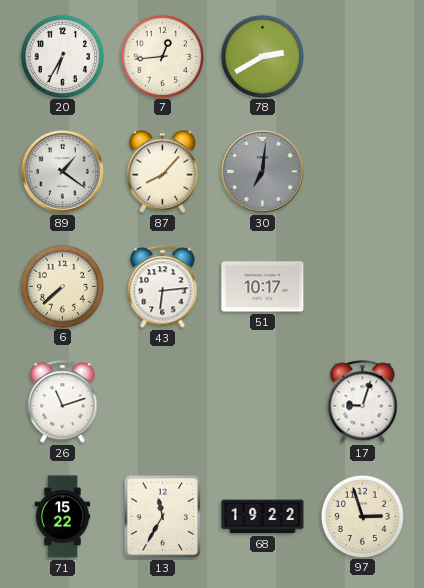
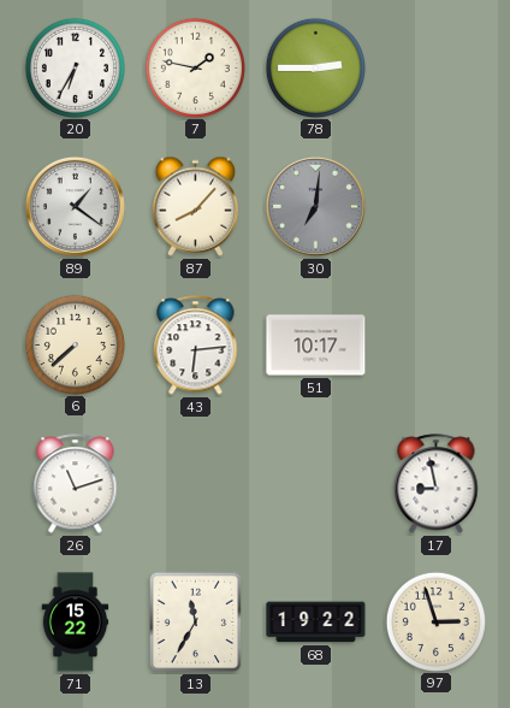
7: 12:44 -> 1:47 (195, 67)
78: 2:40 -> 2:45 (315, 67)
17: 9:03 -> 8:58 (437, 484)
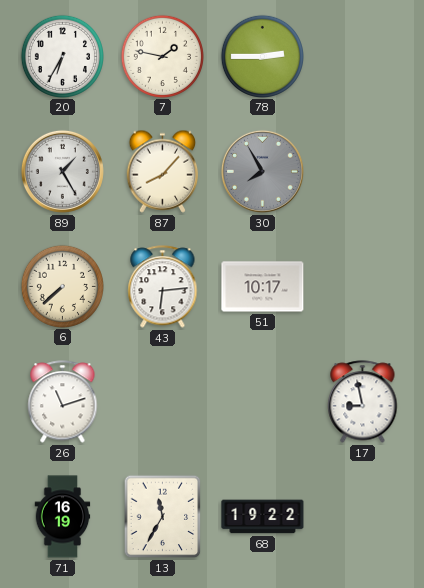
89: 1:21 -> 1:25 (62, 171)
30: 7:01 -> 7:55 (262, 171)
71: 15:22 -> 16:19 (63, 517)
97: 2:57 -> none (435, 621)
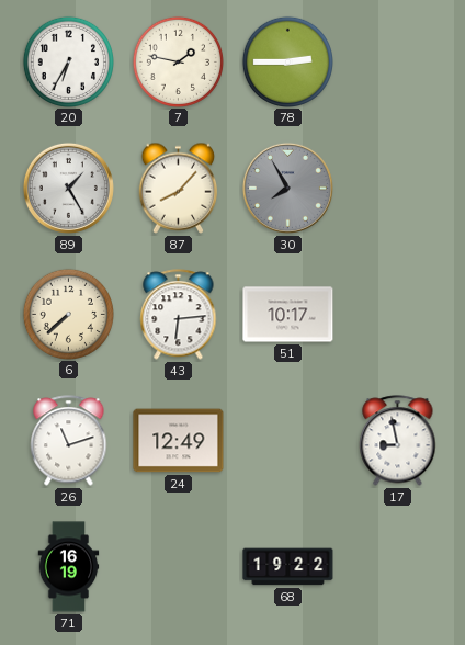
24: none -> 12:49 (179, 441)
13: 11:35 -> none (163, 517)
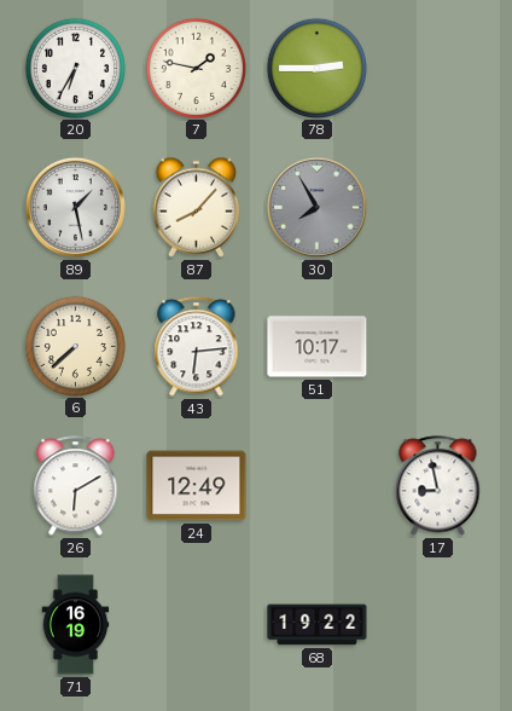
89: 1:25 -> 1:28 (75, 207)
26: 11:12 -> 6:10 (76, 486)
